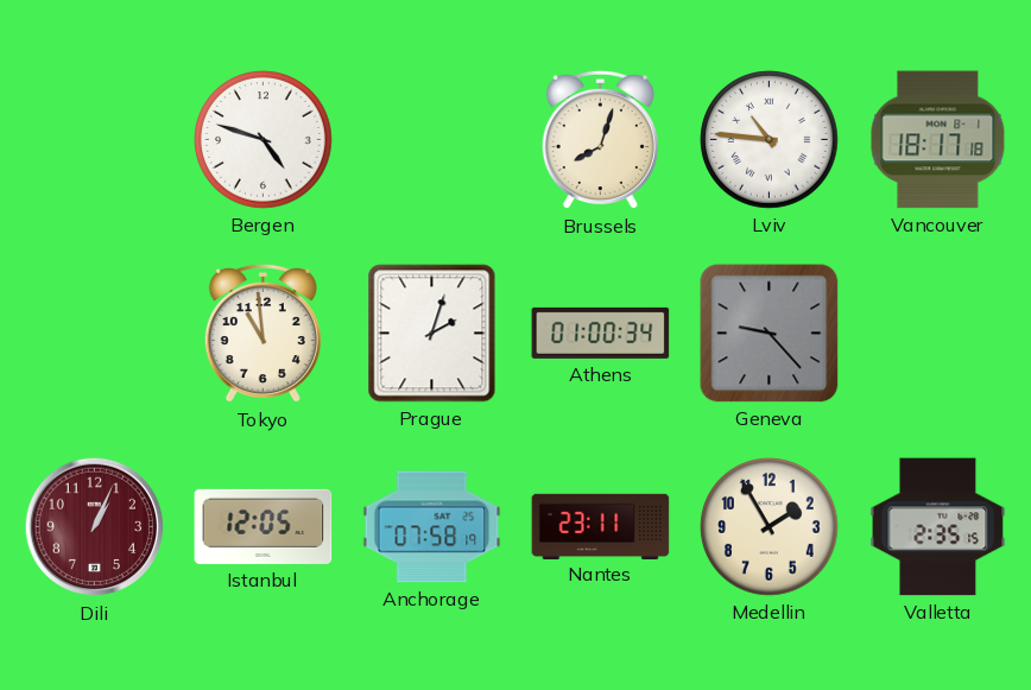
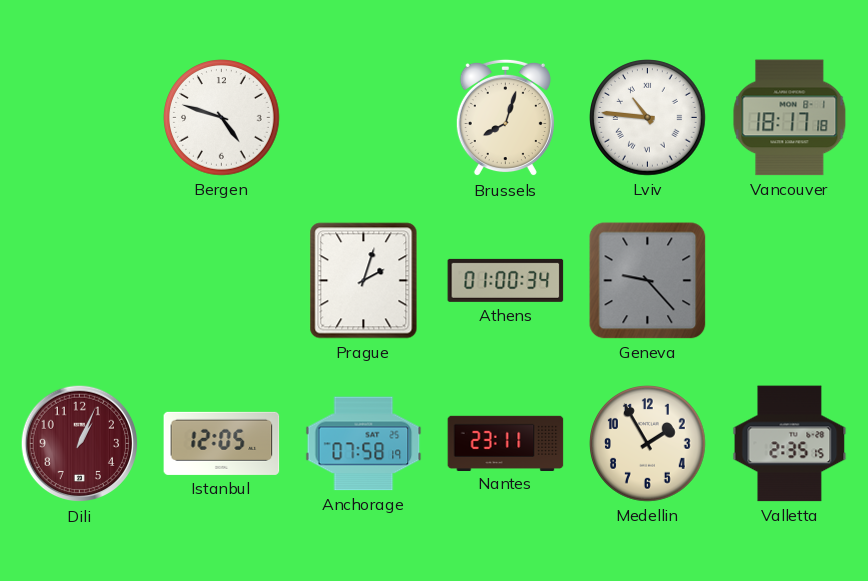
Tokyo: 10:59 -> none (263, 334)
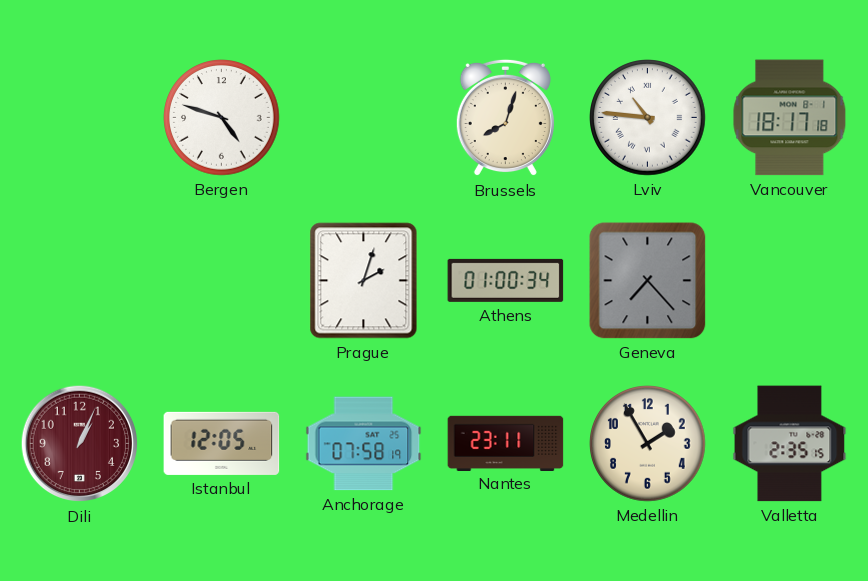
Geneva: 9:23 -> 7:23 (648, 281)
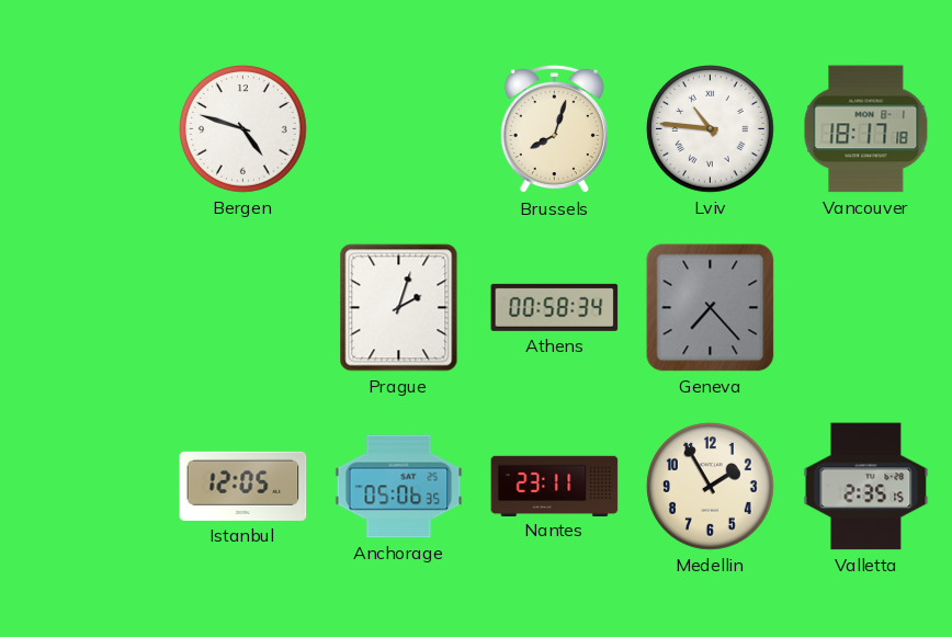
Athens: 01:00 -> 00:58 (555, 307)
Dili: 1:04 -> none (80, 444)
Anchorage: 07:58 -> 05:06 (399, 487)
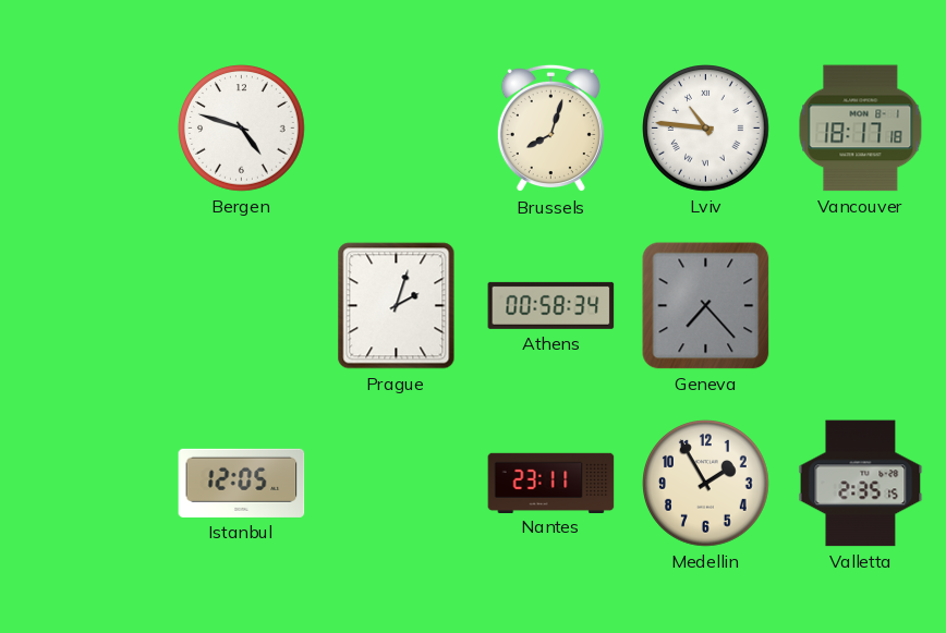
Anchorage: 05:06 -> none (399, 487)
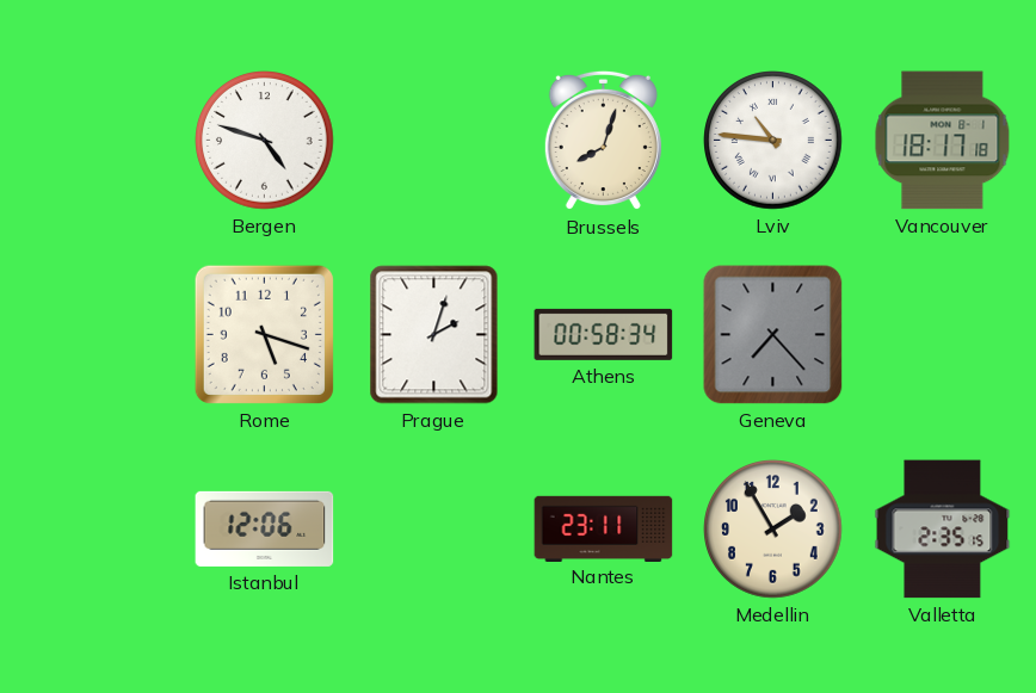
Rome: none -> 5:18 (264, 334)
Istanbul: 12:05 -> 12:06 (265, 528)
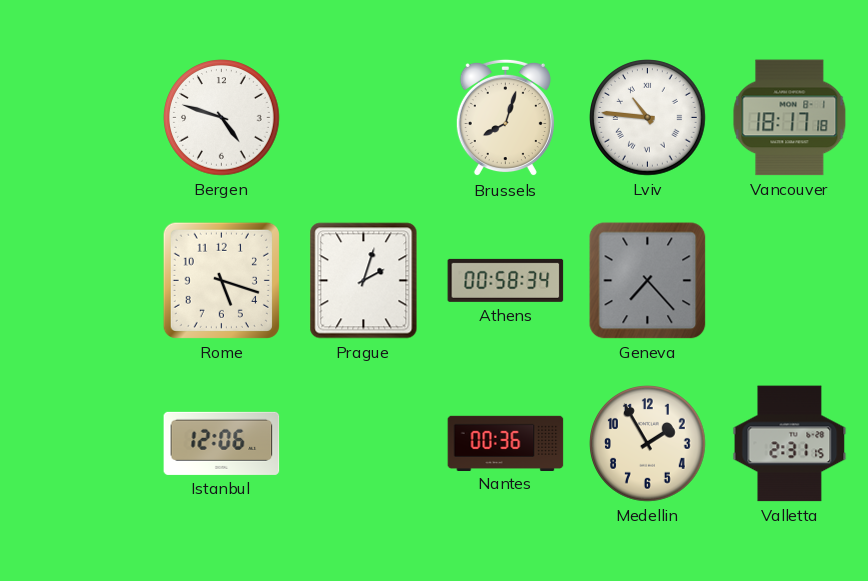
Nantes: 23:11 -> 00:36 (506, 443)
Valletta: 2:35 -> 2:31 (790, 444)
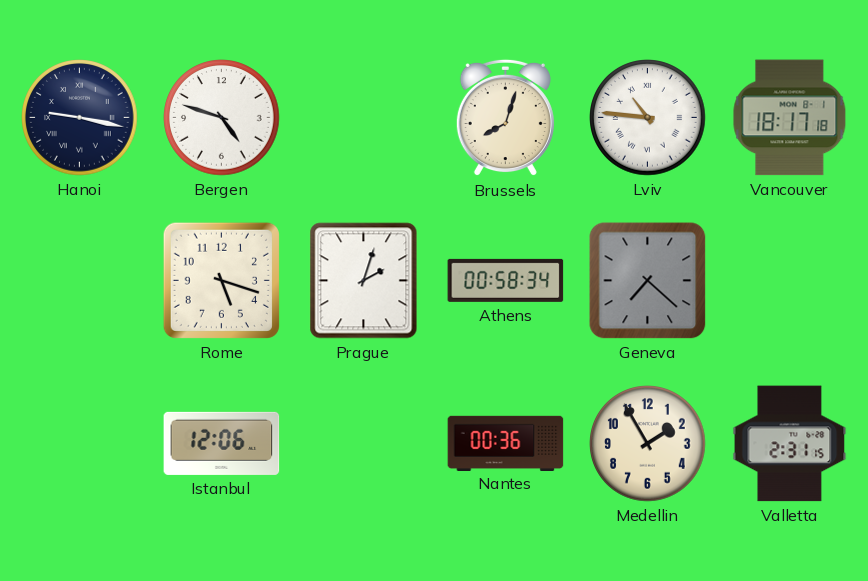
Hanoi: none -> 9:17 (80, 118)
Geneva: 7:23 -> 7:22 (648, 281)
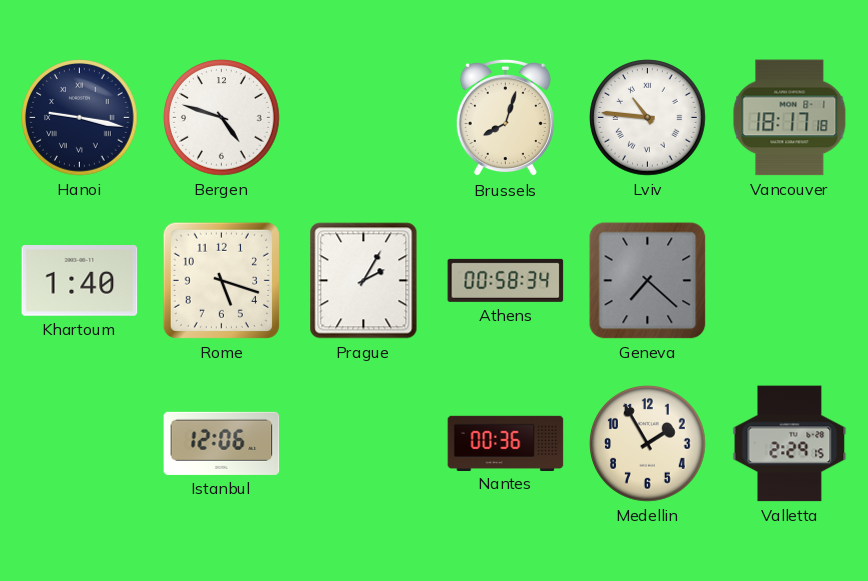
Khartoum: none -> 1:40 (80, 281)
Prague: 2:03 -> 2:05 (364, 281)
Valletta: 2:31 -> 2:29 (790, 444)
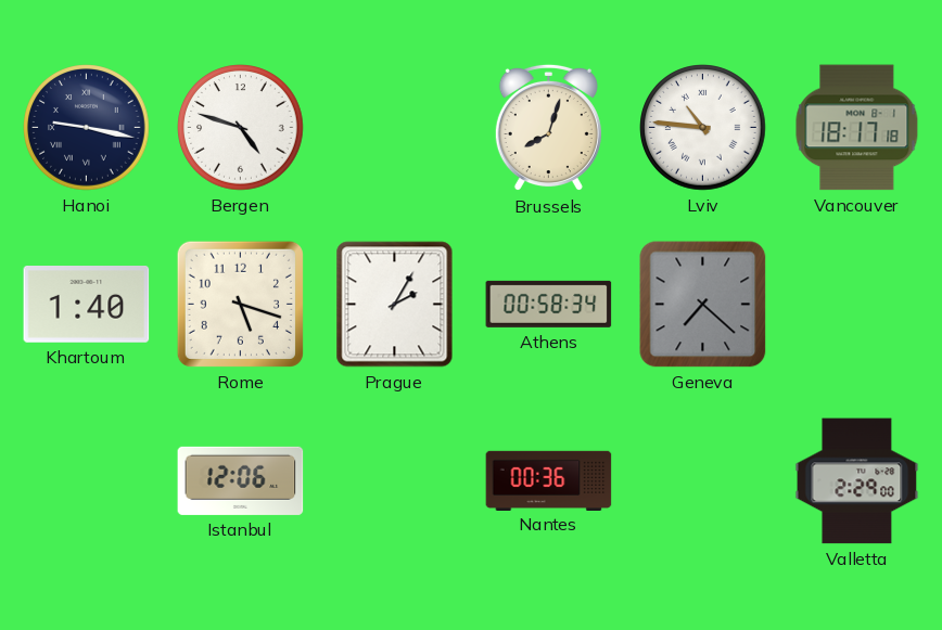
Medellin: 1:55 -> none (648, 444)
Valletta: 2:29:15 -> 2:29:00 (857, 481)
